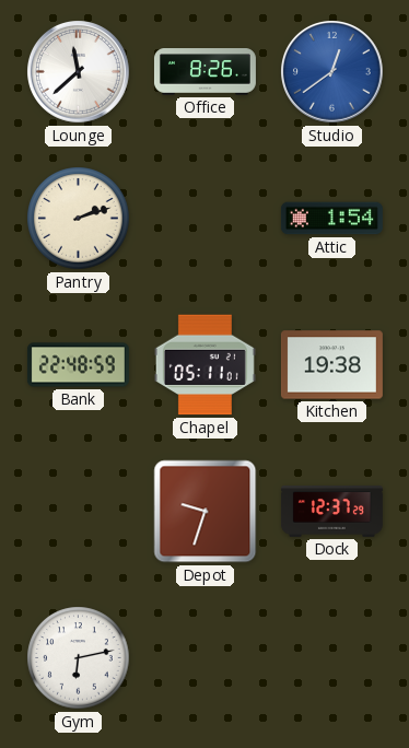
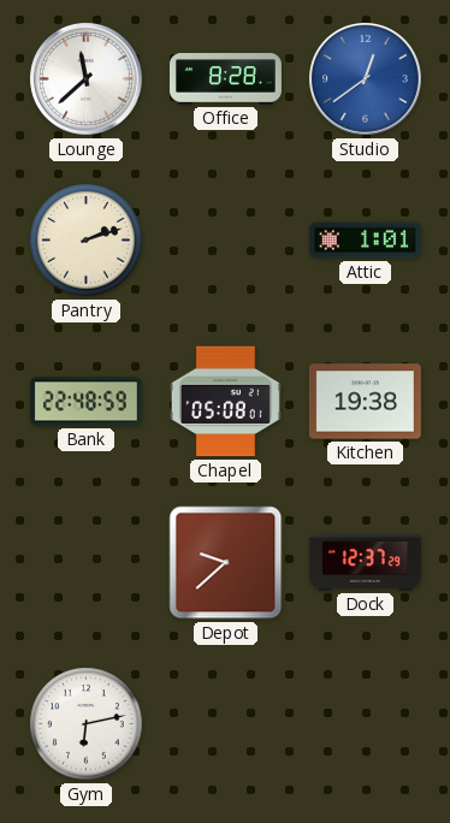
Office: 8:26 -> 8:28 (225, 79)
Attic: 1:54 -> 1:01 (365, 241)
Chapel: 05:11 -> 05:08 (225, 402)
Depot: 9:33 -> 9:38 (226, 563)
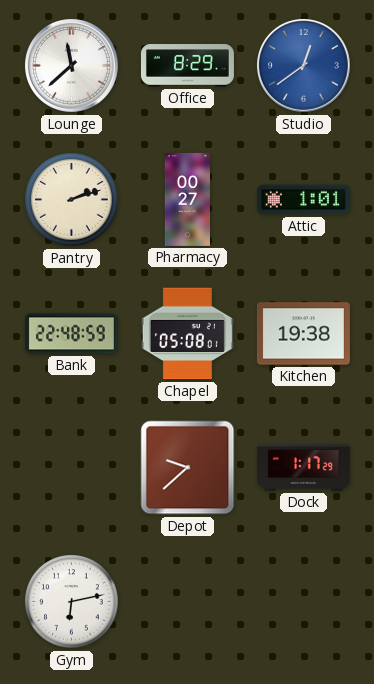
Office: 8:28 -> 8:29 (187, 66)
Pharmacy: none -> 00:27 (187, 199)
Dock: 12:37 -> 1:17 (303, 468)
